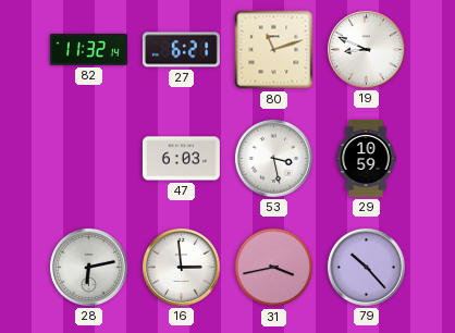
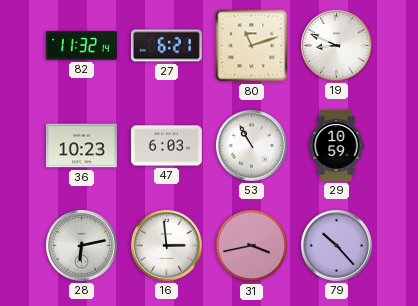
36: none -> 10:23 (81, 146)
53: 3:28 -> 10:55 (251, 145)
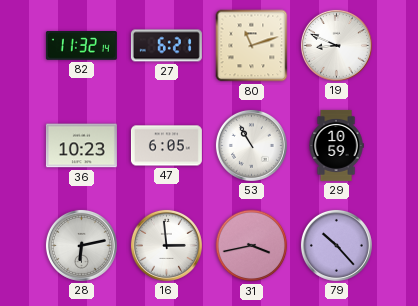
47: 6:03 -> 6:05 (166, 146)
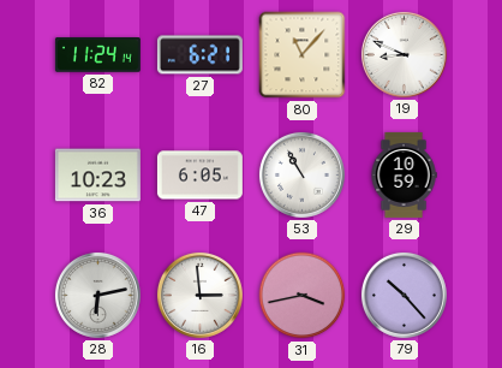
82: 11:32 -> 11:24 (97, 55)
80: 11:12 -> 11:07 (303, 55)
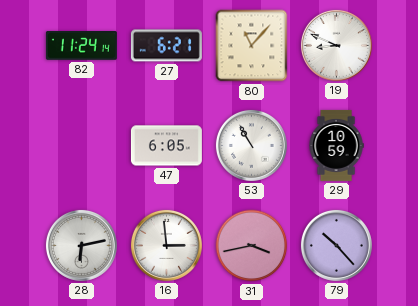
36: 10:23 -> none (97, 176)
